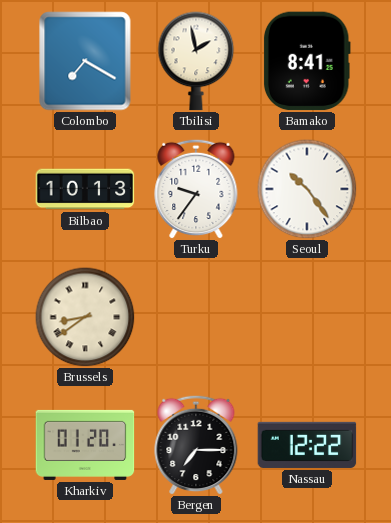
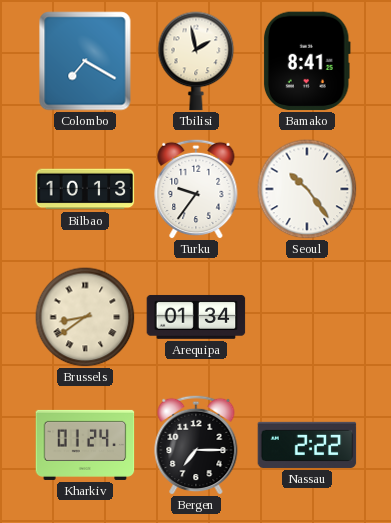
Arequipa: none -> 01:34 (196, 317)
Kharkiv: 01:20 -> 01:24 (85, 445)
Nassau: 12:22 -> 2:22 (307, 445)
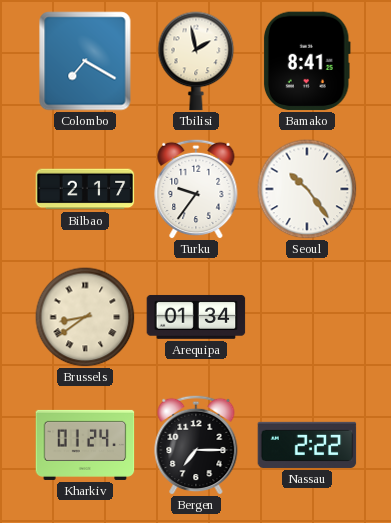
Bilbao: 10:13 -> 2:17 (85, 189)
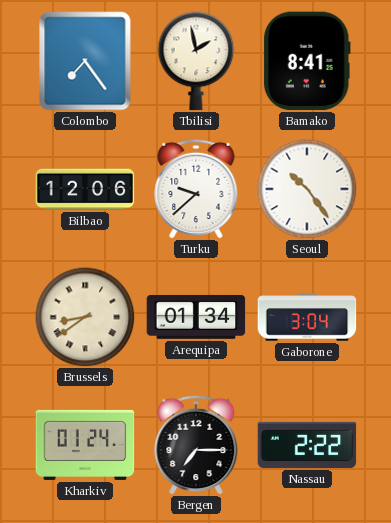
Colombo: 7:20 -> 7:24 (85, 61)
Bilbao: 2:17 -> 12:06 (85, 189)
Turku: 9:36 -> 9:38 (196, 189)
Gaborone: none -> 3:04 (307, 317)
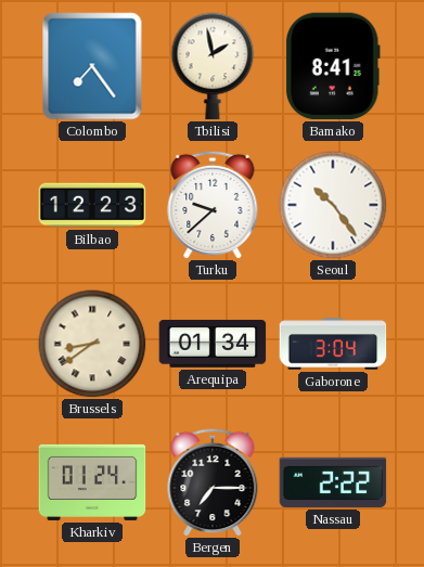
Bilbao: 12:06 -> 12:23 (92, 205)
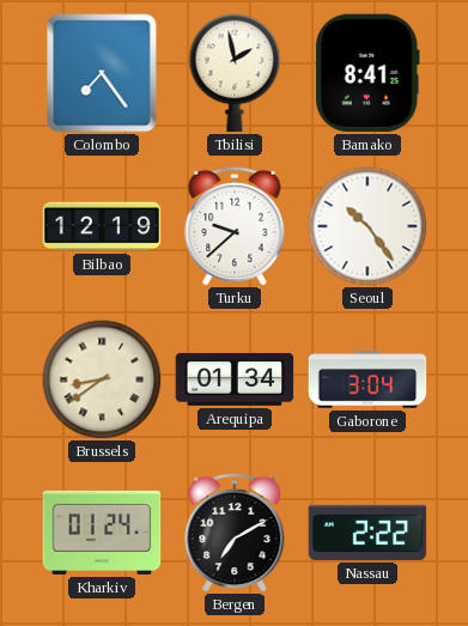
Bilbao: 12:23 -> 12:19 (102, 226)
Bergen: 7:15 -> 7:10 (235, 533)
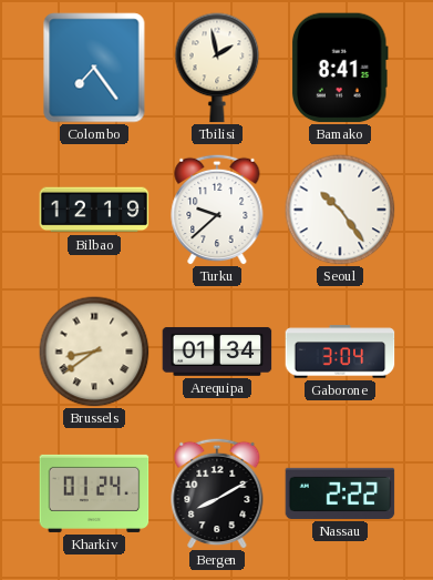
Bergen: 7:10 -> 8:10 (217, 493)
